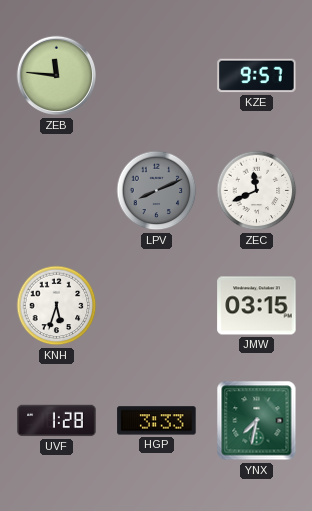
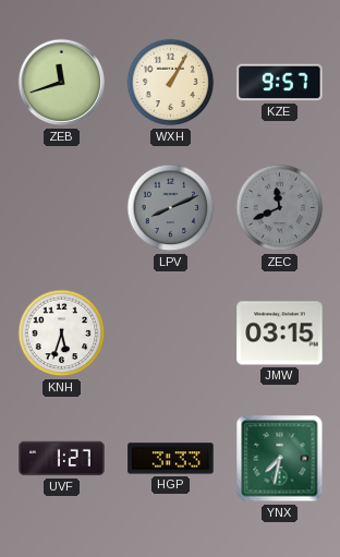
ZEB: 11:46 -> 11:42 (62, 83)
WXH: none -> 1:05 (171, 83)
ZEC dial: white -> grey (280, 208)
UVF: 1:28 -> 1:27 (62, 459)
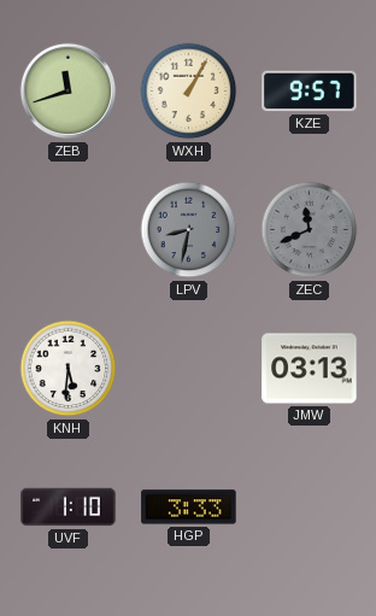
LPV: 8:11 -> 8:32 (189, 230)
KNH: 5:33 -> 5:31 (69, 369)
JMW: 03:15 -> 03:13 (310, 369)
UVF: 1:27 -> 1:10 (69, 508)
YNX: 7:32 -> none (280, 459)
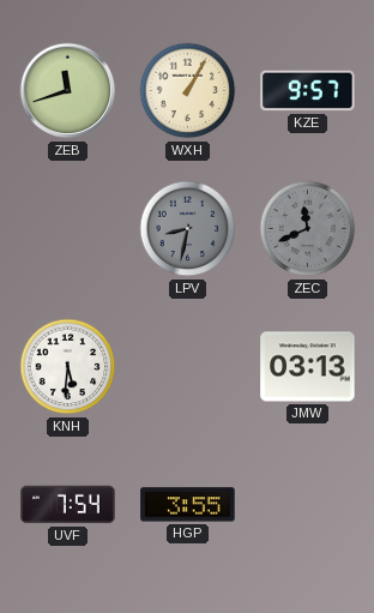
UVF: 1:10 -> 7:54 (68, 505)
HGP: 3:33 -> 3:55 (188, 505)
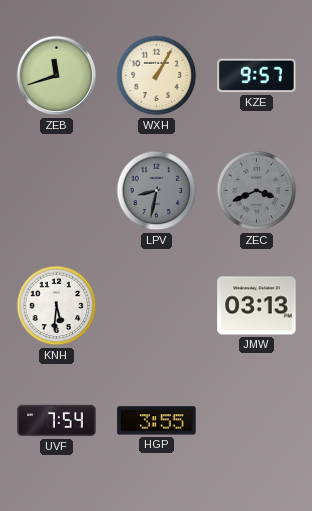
ZEC: 11:41 -> 3:41 (257, 191)
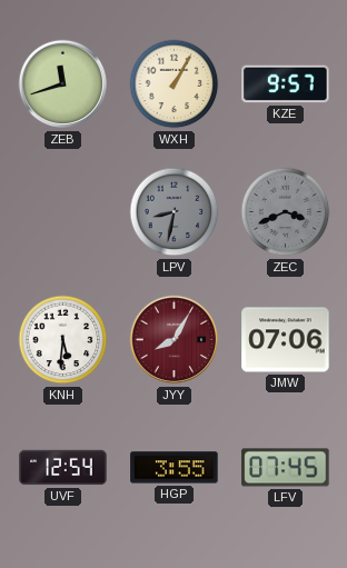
JYY: none -> 8:05 (175, 340)
JMW: 03:13 -> 07:06 (286, 340)
UVF: 7:54 -> 12:54 (63, 468)
LFV: none -> 07:45 (286, 468)
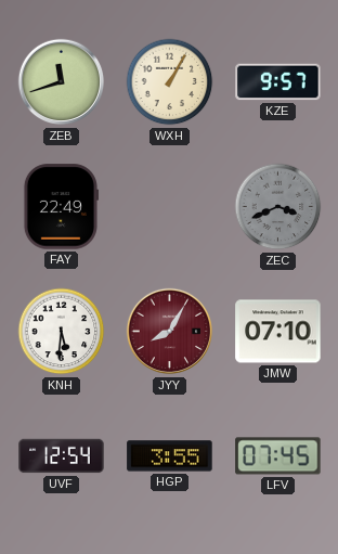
FAY: none -> 22:49 (61, 207)
LPV: 8:32 -> none (175, 212)
JMW: 07:06 -> 07:10 (278, 332)
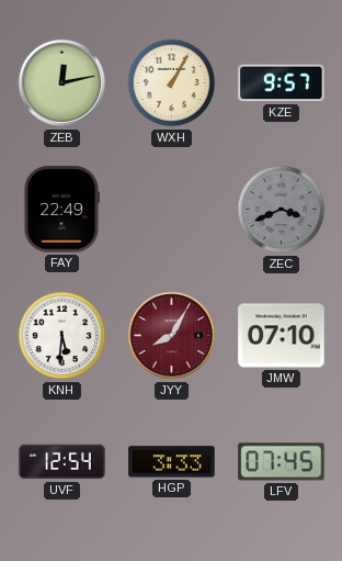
ZEB: 11:42 -> 12:13 (62, 83)
HGP: 3:55 -> 3:33 (172, 462)
